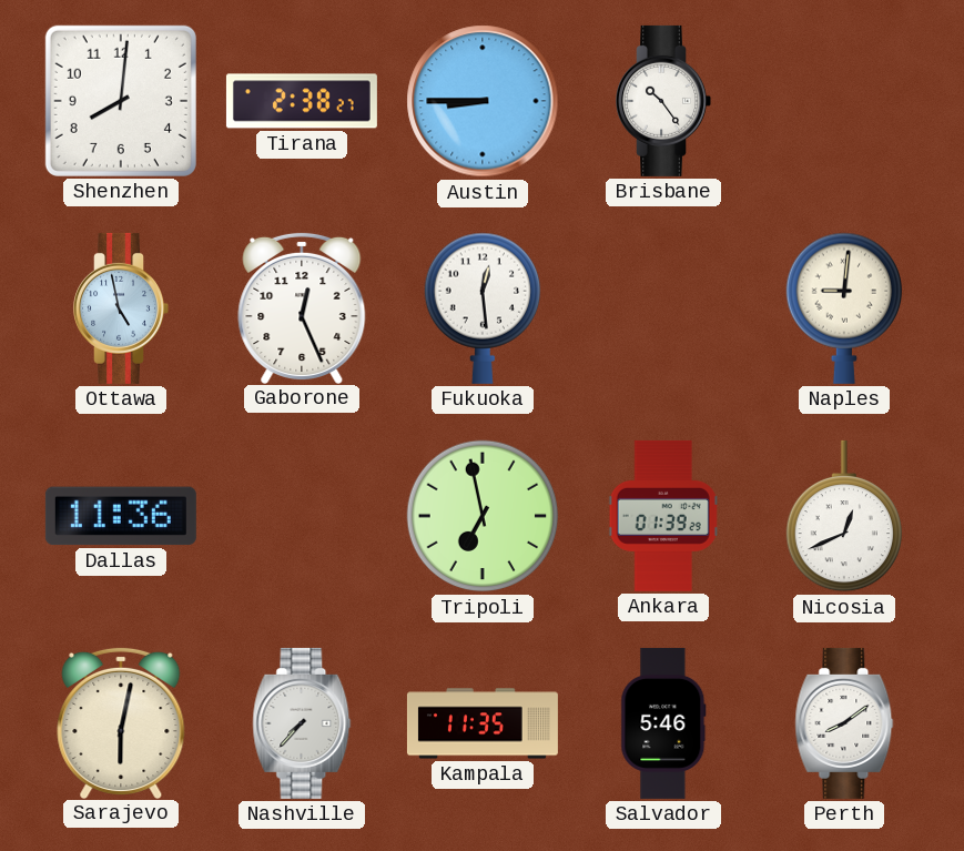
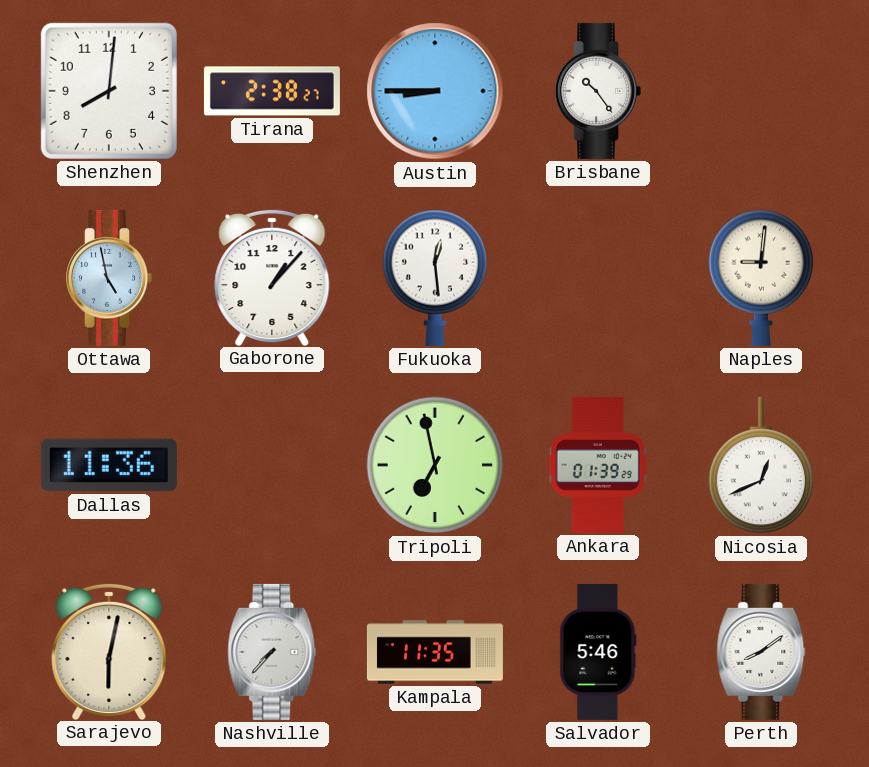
Gaborone: 12:26 -> 1:07 (272, 277)
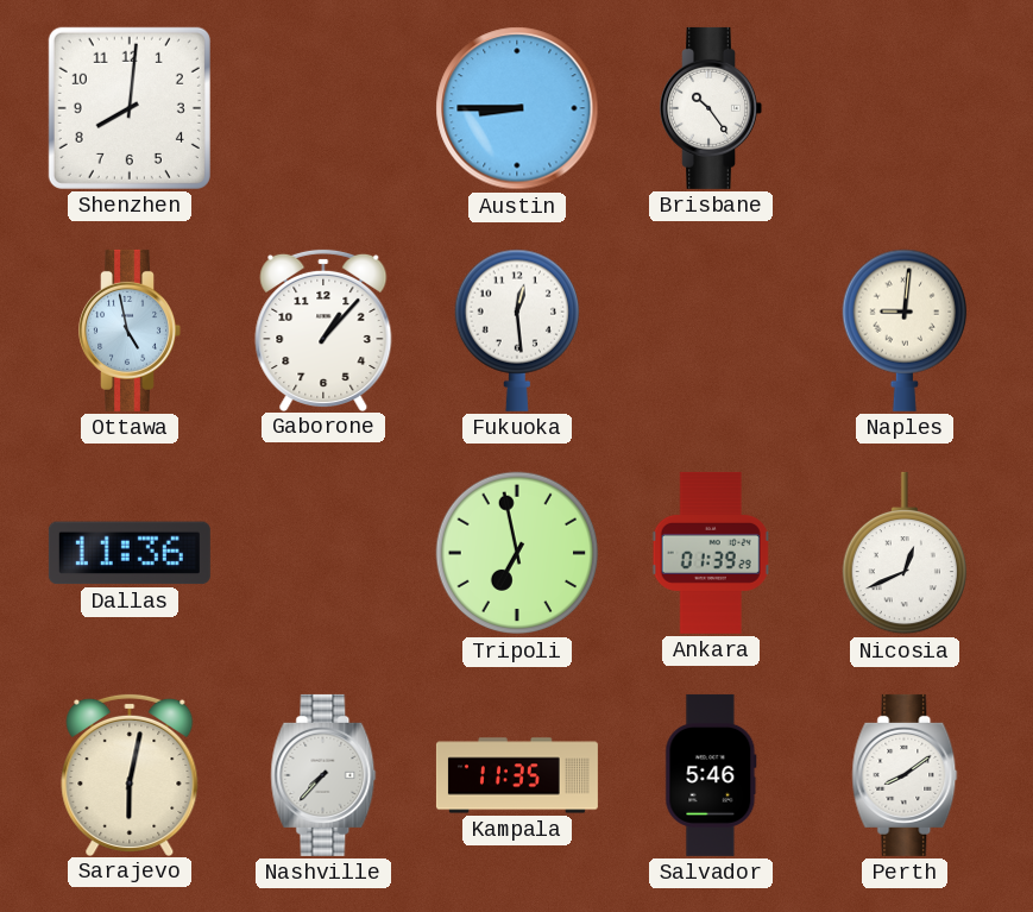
Tirana: 2:38 -> none (272, 91)
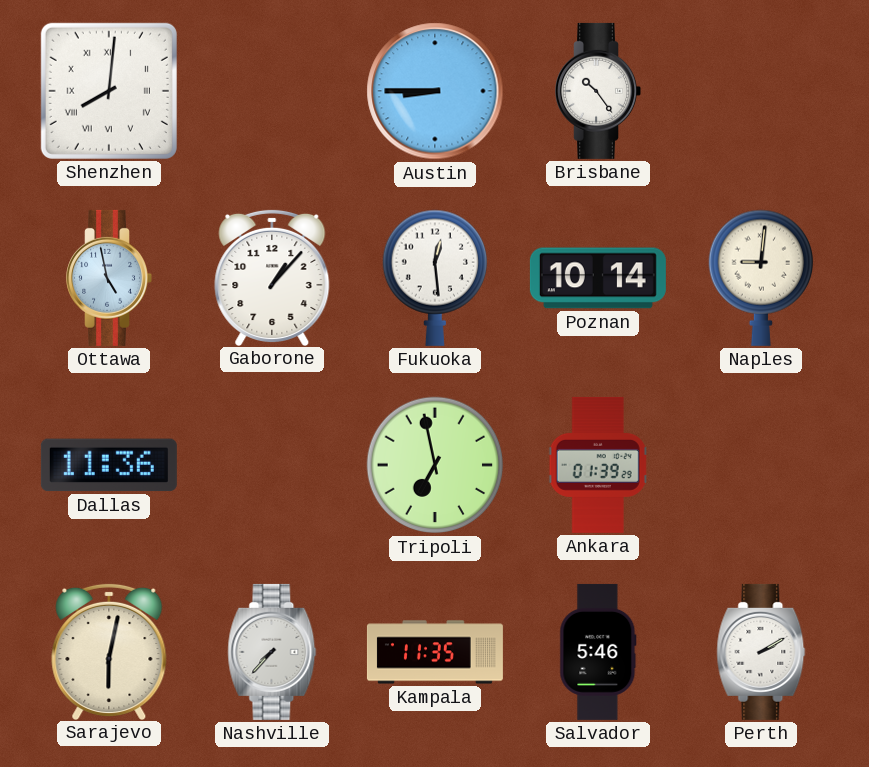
Shenzhen numerals: Arabic -> Roman (109, 91)
Poznan: none -> 10:14 (598, 278)
Nicosia: 12:41 -> none (903, 553)
Perth: 8:09 -> 2:10 (761, 652)
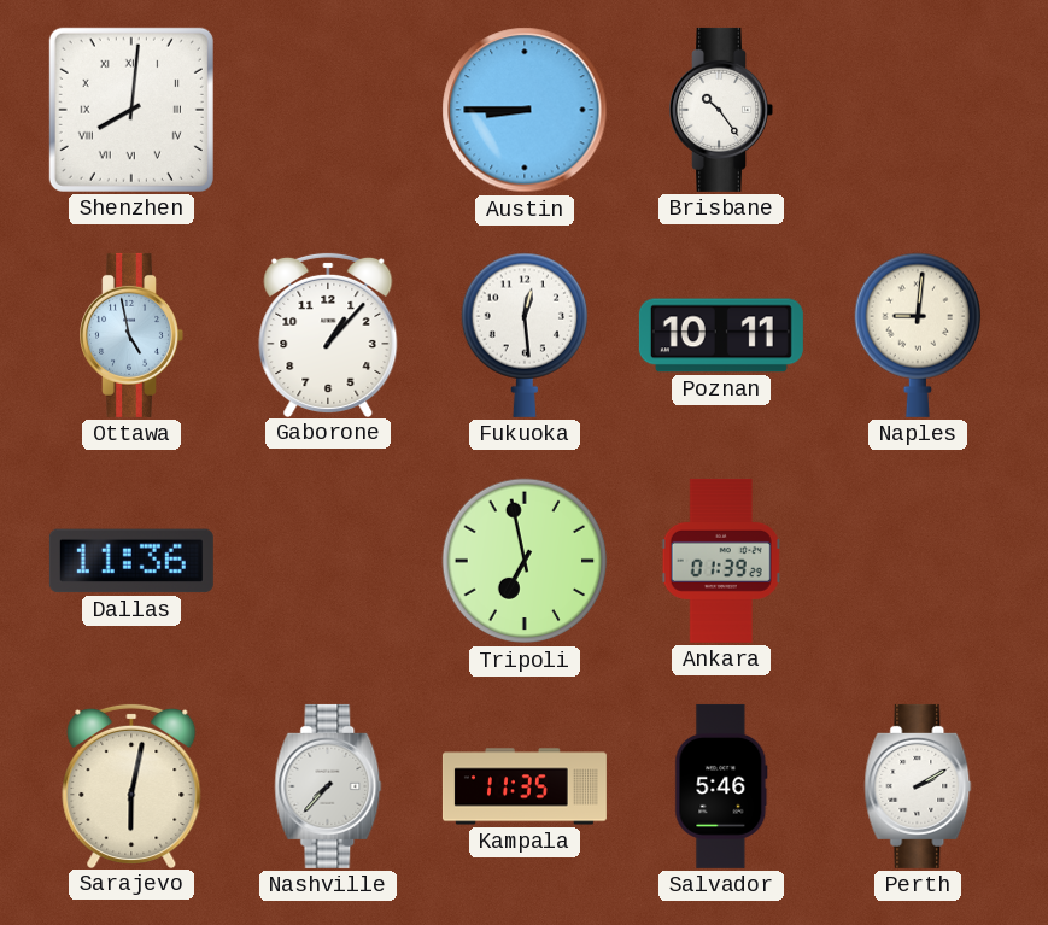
Poznan: 10:14 -> 10:11 (721, 335)
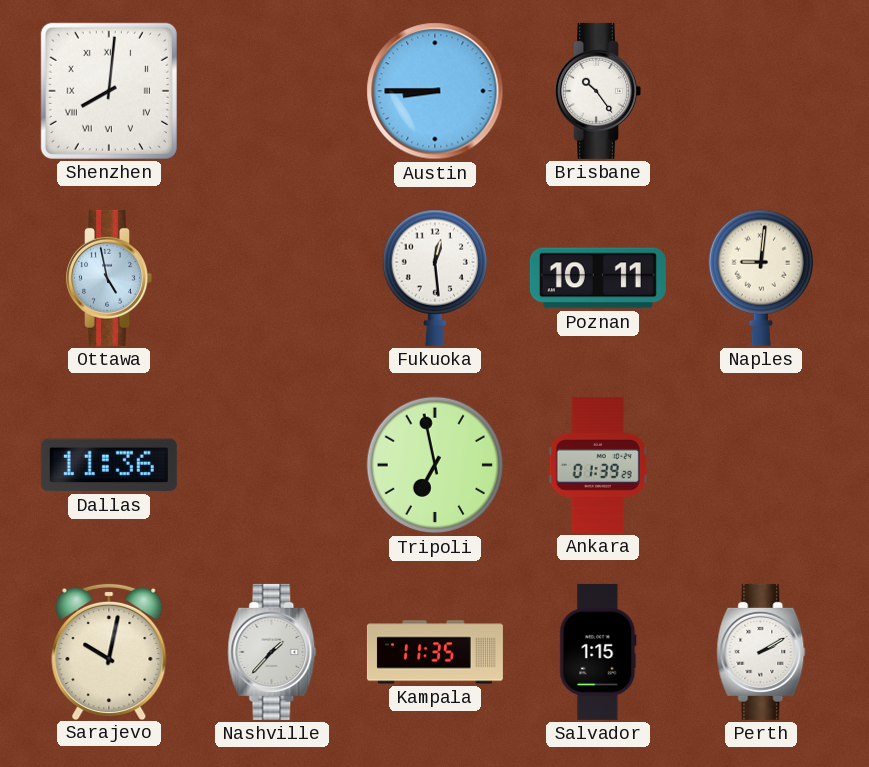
Gaborone: 1:07 -> none (328, 334)
Sarajevo: 6:02 -> 10:02 (109, 651)
Nashville: 7:37 -> 1:37 (272, 652)
Salvador: 5:46 -> 1:15 (598, 652)
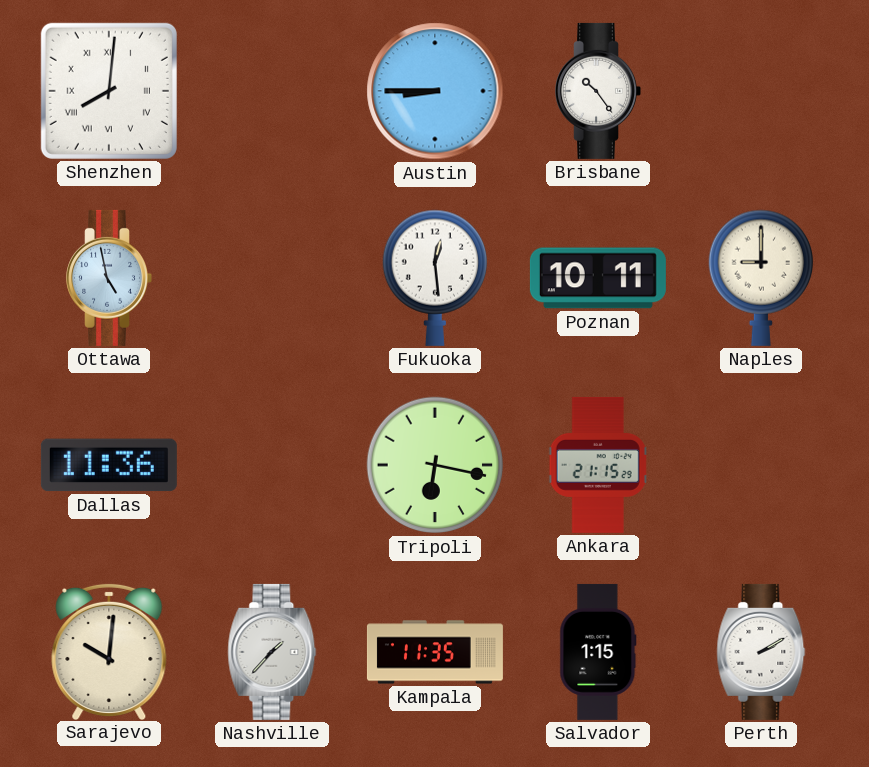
Naples: 9:01 -> 9:00 (760, 278)
Tripoli: 6:58 -> 6:17 (435, 465)
Ankara: 01:39 -> 21:15 (598, 465)
Sarajevo: 10:02 -> 10:01 (109, 651)
